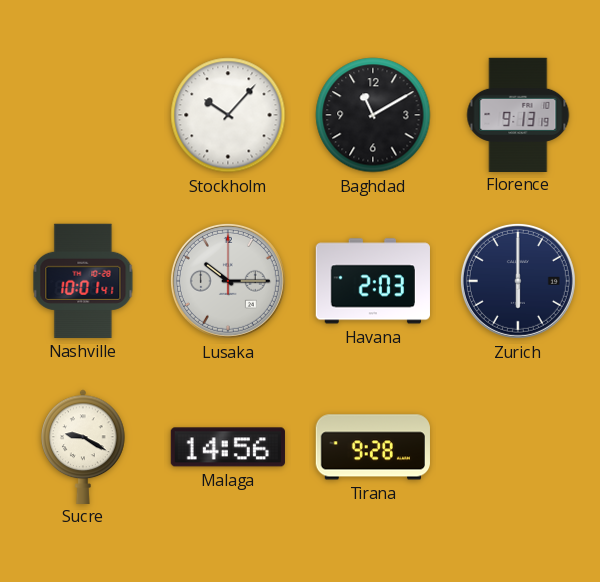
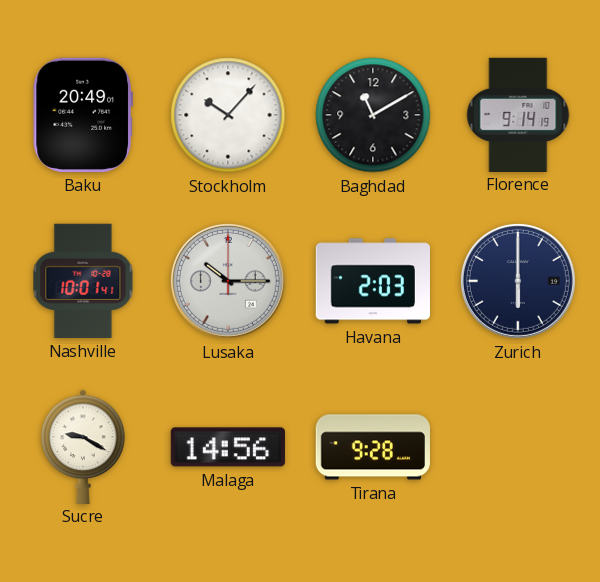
Baku: none -> 20:49 (83, 115)
Florence: 9:13 -> 9:14 (518, 114)
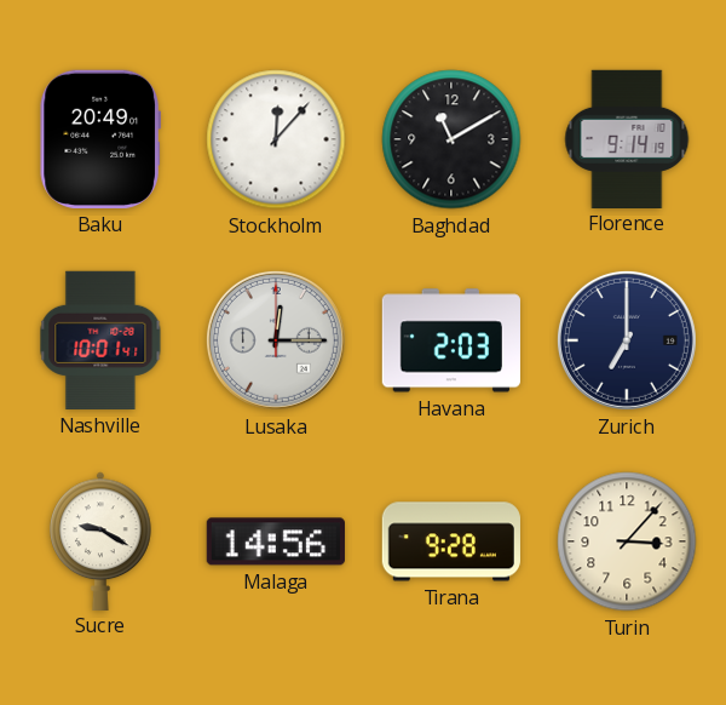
Stockholm: 10:07 -> 12:07 (276, 139)
Lusaka: 10:15 -> 12:15 (276, 340)
Zurich: 6:00 -> 7:00 (627, 340)
Turin: none -> 3:07 (627, 541)
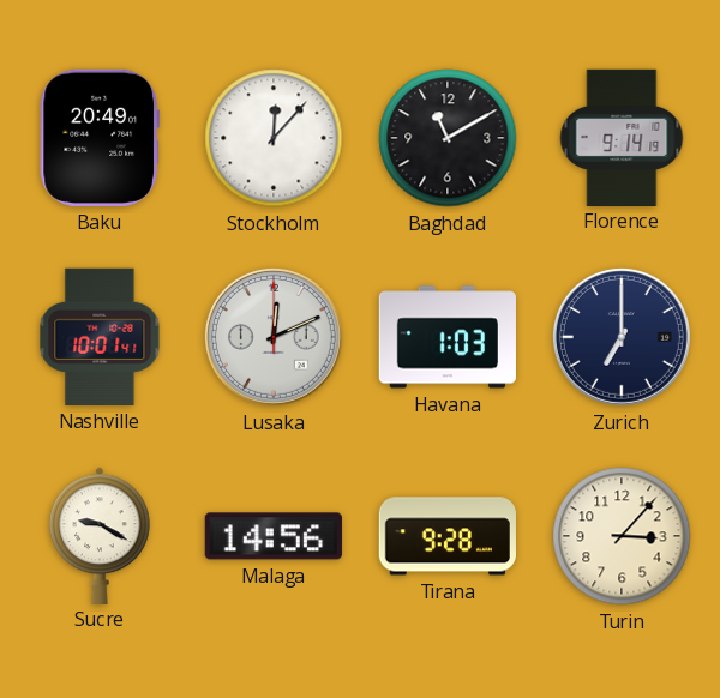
Lusaka: 12:15 -> 12:11 (274, 337)
Havana: 2:03 -> 1:03 (448, 337)
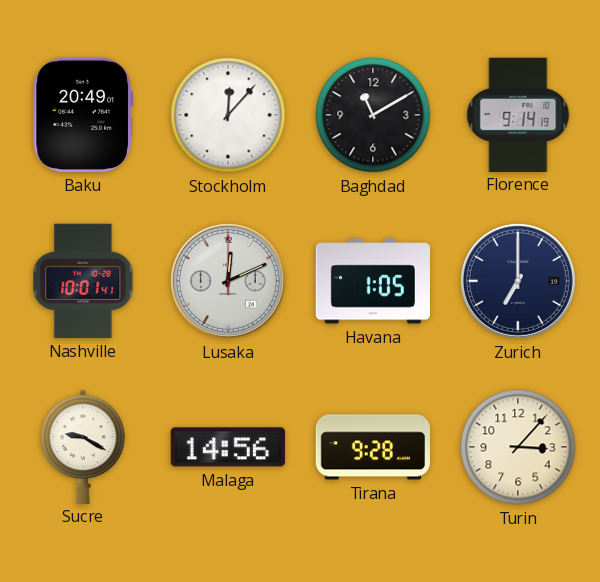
Havana: 1:03 -> 1:05 (373, 281)
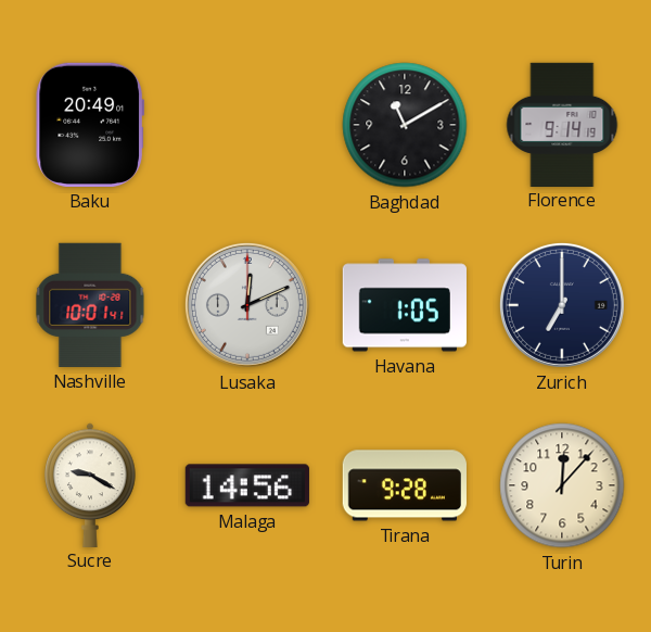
Stockholm: 12:07 -> none (228, 115)
Turin: 3:07 -> 12:07 (562, 485)
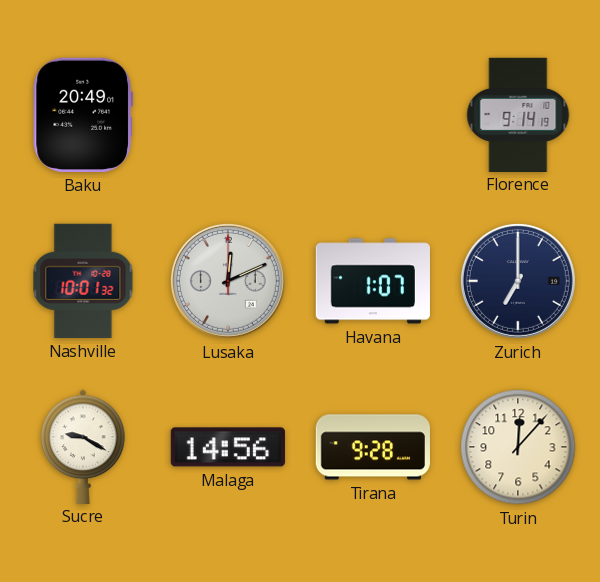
Baghdad: 11:10 -> none (405, 125)
Nashville: 10:01:41 -> 10:01:32 (83, 281)
Havana: 1:05 -> 1:07 (373, 281)
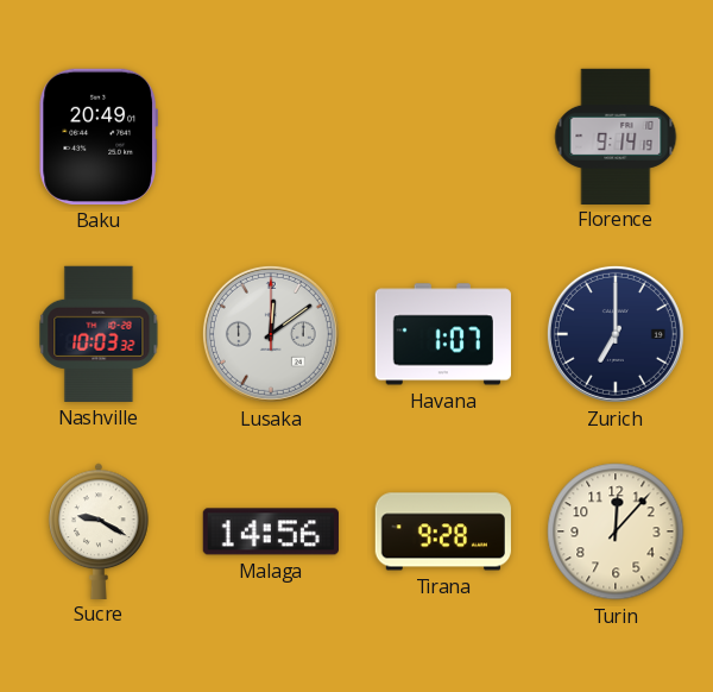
Nashville: 10:01 -> 10:03 (99, 334)
Lusaka: 12:11 -> 12:09 (271, 334)
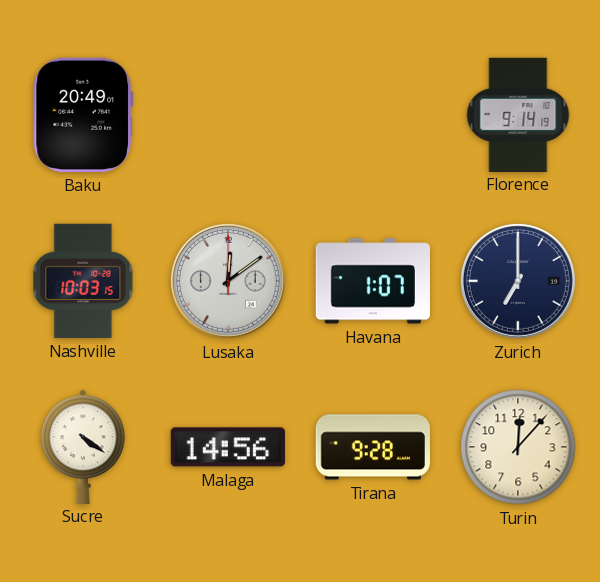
Nashville: 10:03:32 -> 10:03:15 (83, 281)
Sucre: 9:20 -> 4:21 (83, 446)
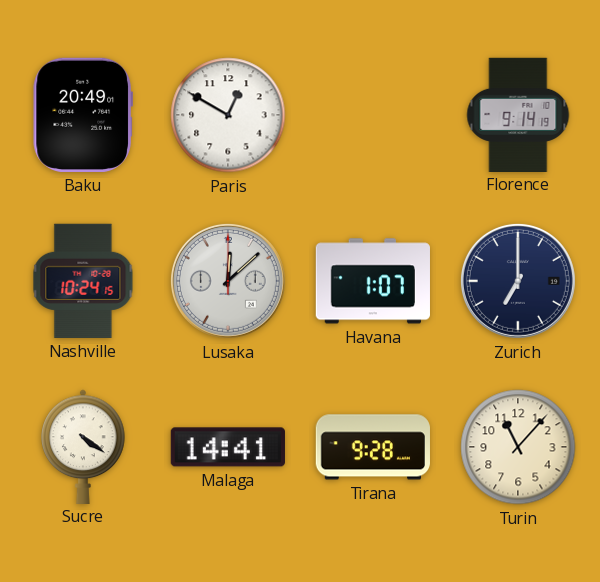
Paris: none -> 12:50 (228, 115)
Nashville: 10:03 -> 10:24 (83, 281)
Lusaka: 12:09 -> 12:08 (228, 281)
Malaga: 14:56 -> 14:41 (228, 447)
Turin: 12:07 -> 11:07 (518, 447)
